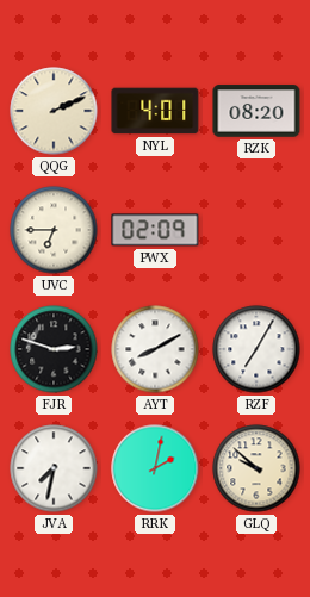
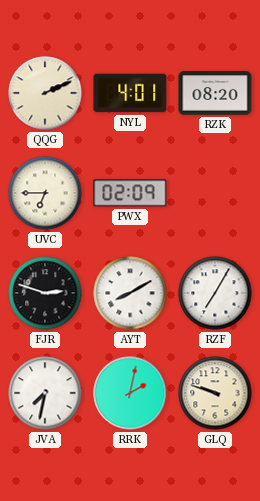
GLQ: 9:52 -> 9:48 (215, 393)
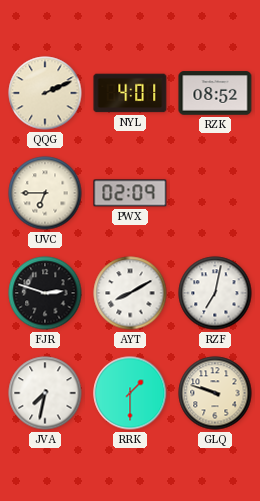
RZK: 08:20 -> 08:52 (215, 93)
RZF: 7:05 -> 7:02 (215, 293)
RRK: 2:02 -> 1:30 (130, 393)
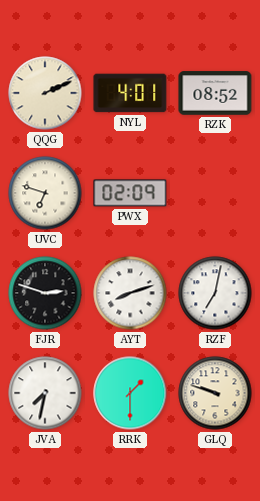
UVC: 6:45 -> 6:48 (45, 193)
AYT: 8:10 -> 8:12 (130, 293)
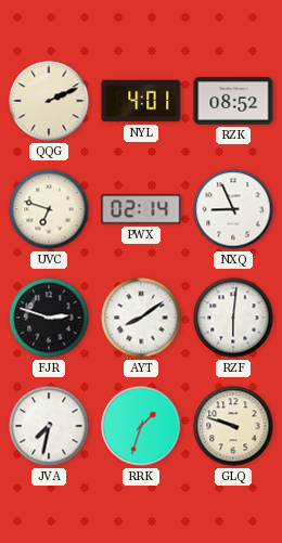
PWX: 02:09 -> 02:14 (141, 209)
NXQ: none -> 8:56 (233, 209)
AYT: 8:12 -> 8:09 (141, 318)
RZF: 7:02 -> 6:01 (233, 318)
RRK: 1:30 -> 1:33 (141, 426)
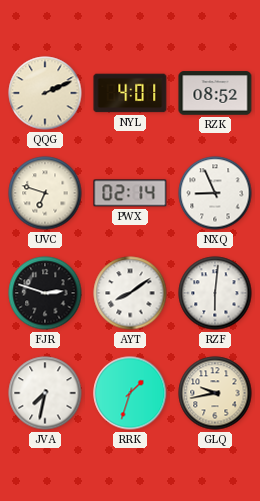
GLQ: 9:48 -> 9:43 (215, 393)
